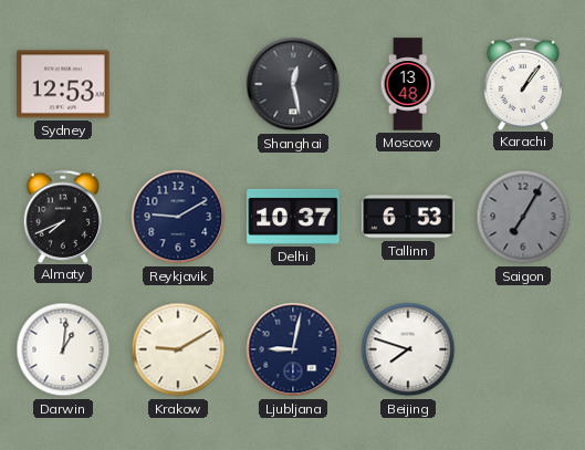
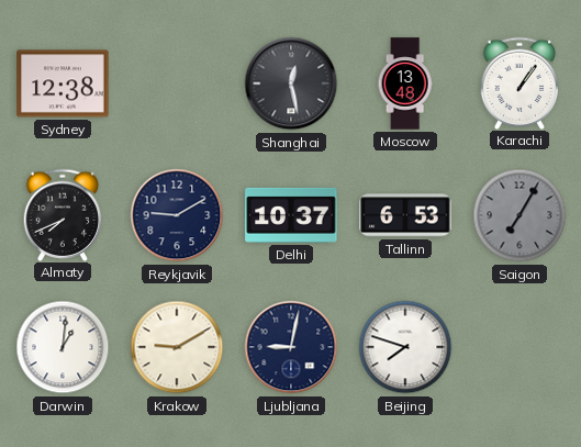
Sydney: 12:53 -> 12:38 (63, 83)
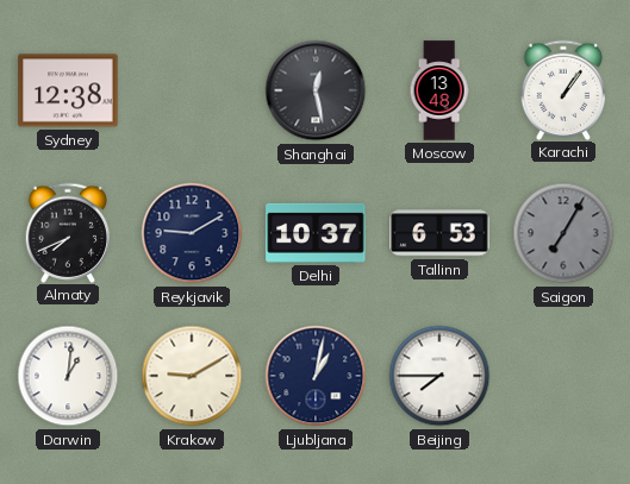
Ljubljana: 9:02 -> 1:02 (316, 376)
Beijing: 7:48 -> 7:45 (439, 376)
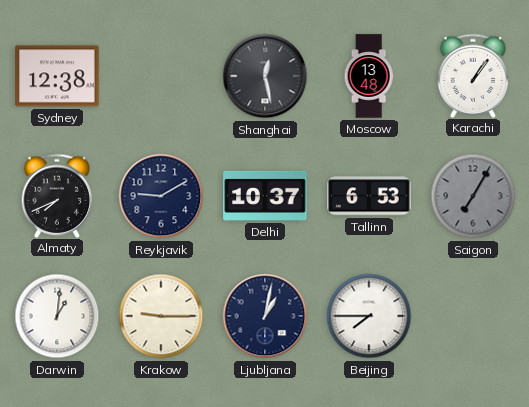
Krakow: 9:10 -> 9:15 (161, 316)
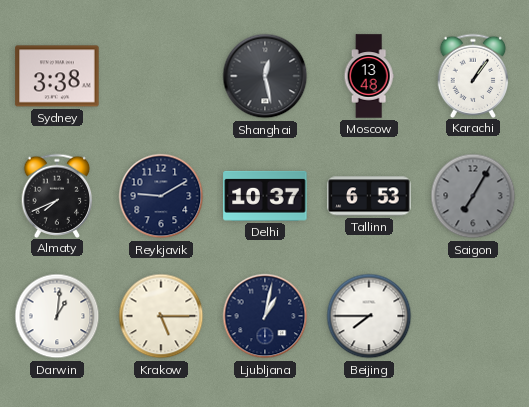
Sydney: 12:38 -> 3:38 (57, 76)
Krakow: 9:15 -> 5:15 (161, 316)
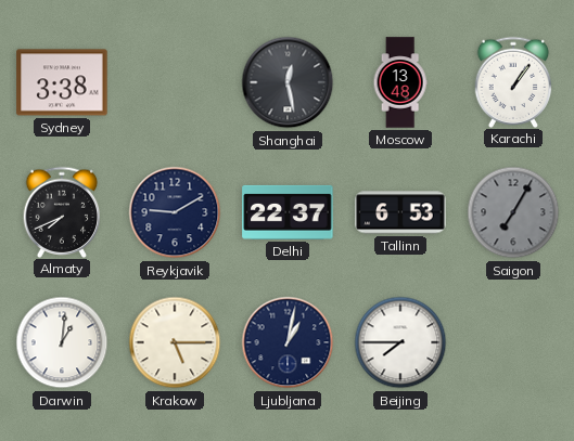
Delhi: 10:37 -> 22:37 (288, 212)
